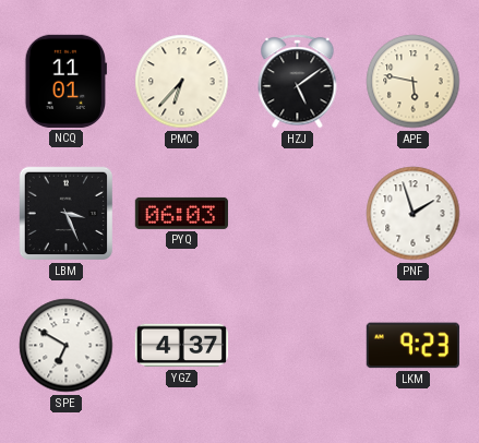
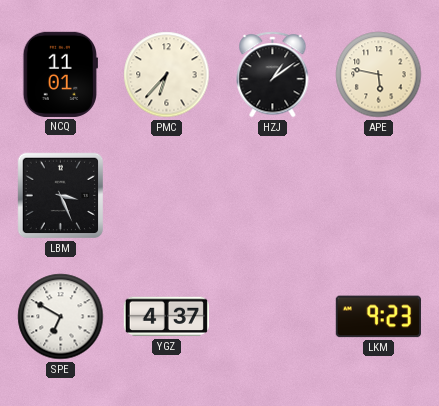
HZJ: 5:09 -> 1:09 (273, 75)
PYQ: 06:03 -> none (181, 213)
PNF: 1:57 -> none (414, 214)
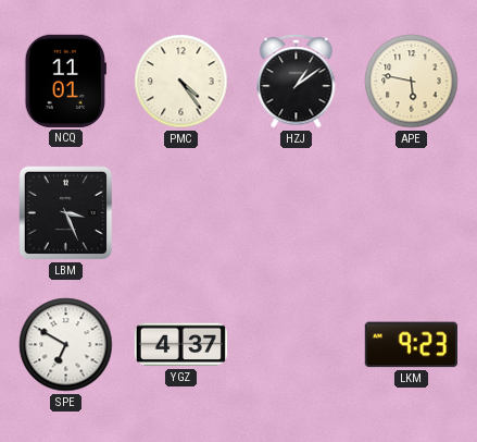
PMC: 6:37 -> 4:24 (181, 82)
